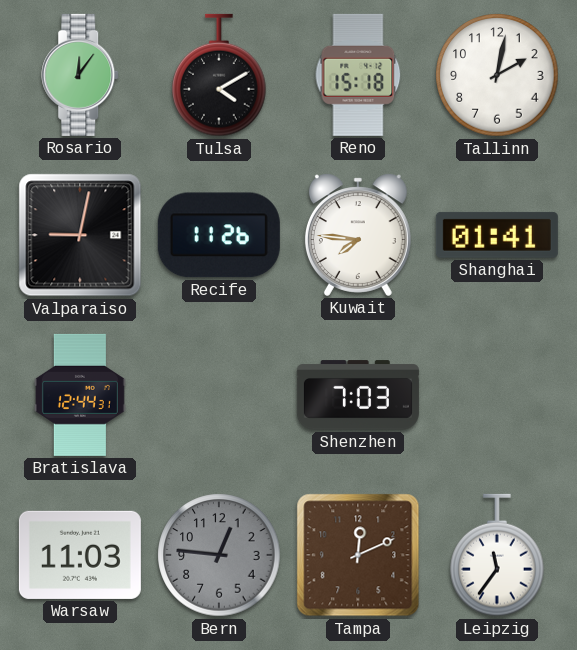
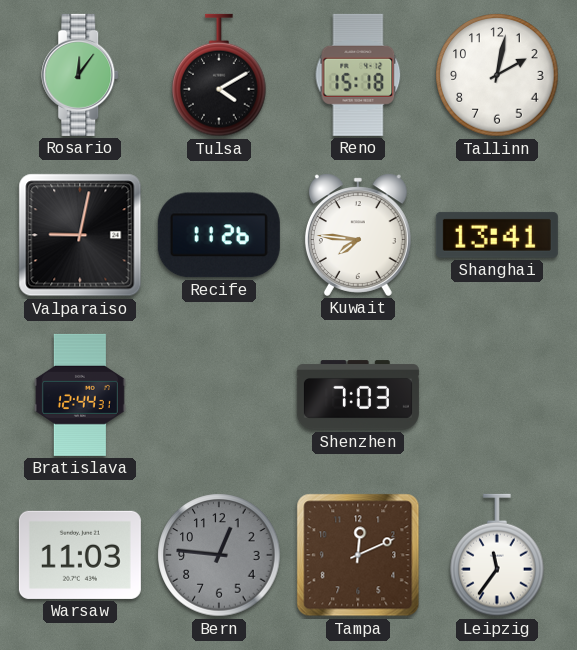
Shanghai: 01:41 -> 13:41 (497, 235)
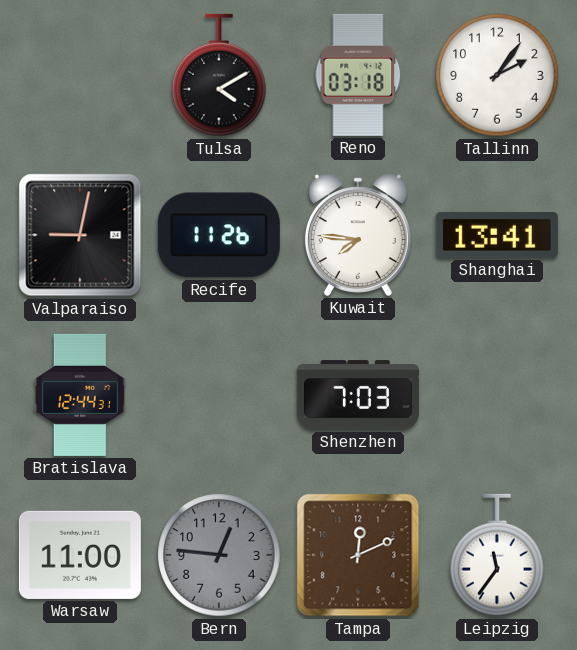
Rosario: 12:06 -> none (81, 75)
Reno: 15:18 -> 03:18 (358, 75)
Tallinn: 2:02 -> 2:06 (497, 75)
Warsaw: 11:03 -> 11:00 (80, 555)
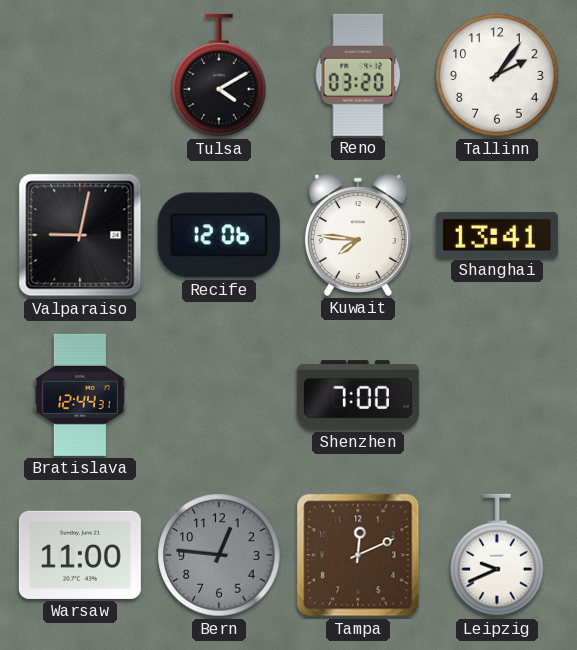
Reno: 03:18 -> 03:20 (358, 75)
Recife: 11:26 -> 12:06 (219, 235)
Shenzhen: 7:03 -> 7:00 (358, 395)
Leipzig: 11:36 -> 9:41 (497, 555)
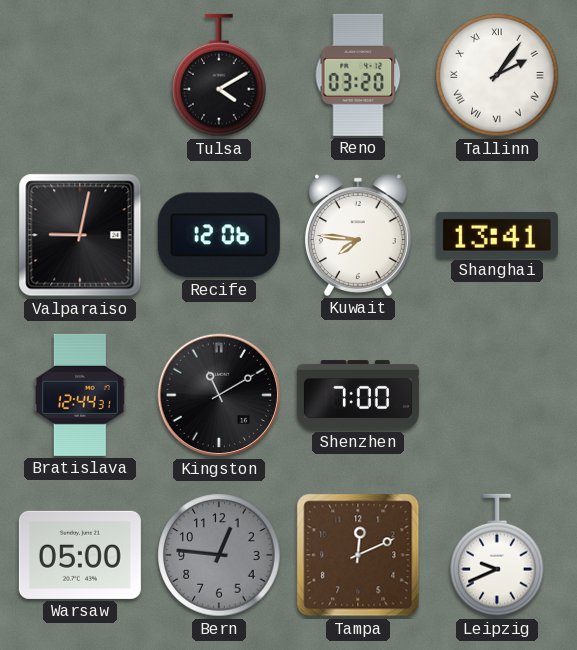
Tallinn numerals: Arabic -> Roman (497, 75)
Kingston: none -> 11:10 (219, 395)
Warsaw: 11:00 -> 05:00 (80, 555)
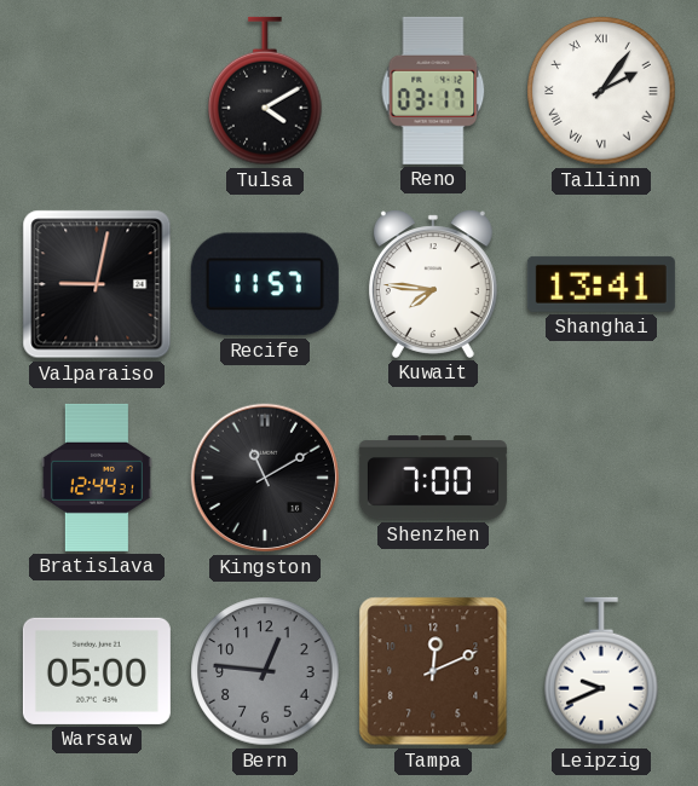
Reno: 03:20 -> 03:17 (433, 91)
Recife: 12:06 -> 11:57 (265, 284)
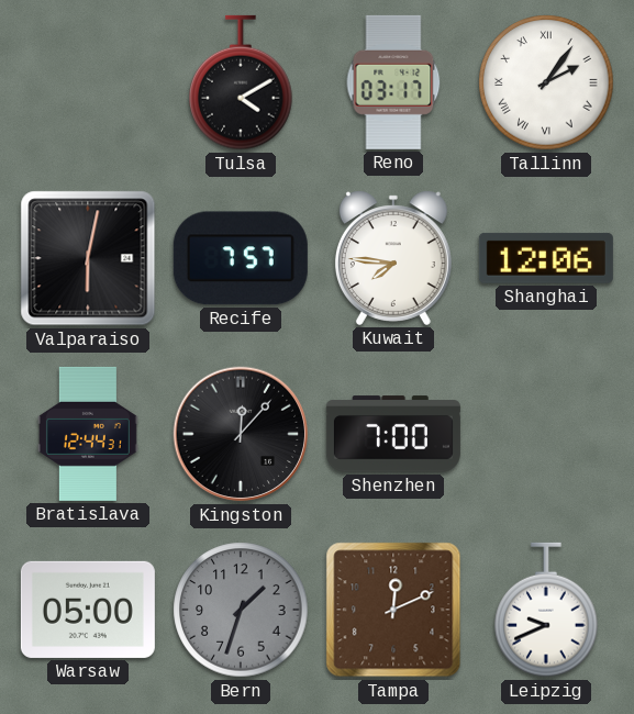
Valparaiso: 9:02 -> 6:02 (88, 258)
Recife: 11:57 -> 7:57 (241, 258)
Shanghai: 13:41 -> 12:06 (546, 258)
Kingston: 11:10 -> 12:07 (241, 434)
Bern: 12:46 -> 1:33 (241, 610)
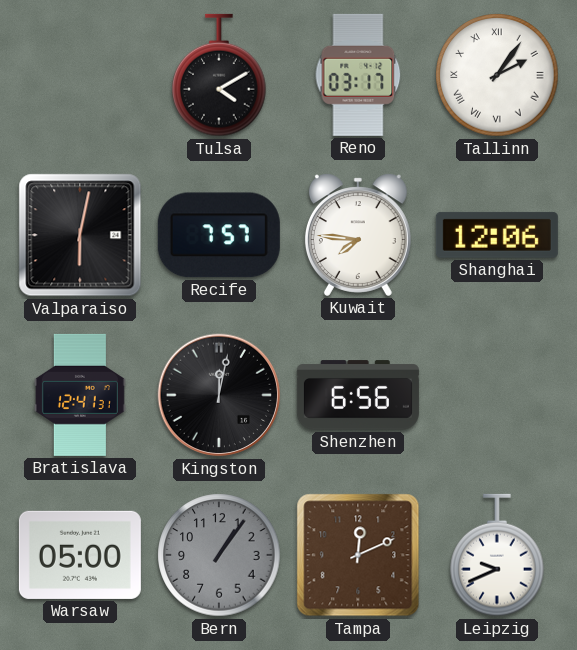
Bratislava: 12:44 -> 12:41 (80, 395)
Kingston: 12:07 -> 12:02 (219, 395)
Shenzhen: 7:00 -> 6:56 (358, 395)
Bern: 1:33 -> 1:06 (219, 555)
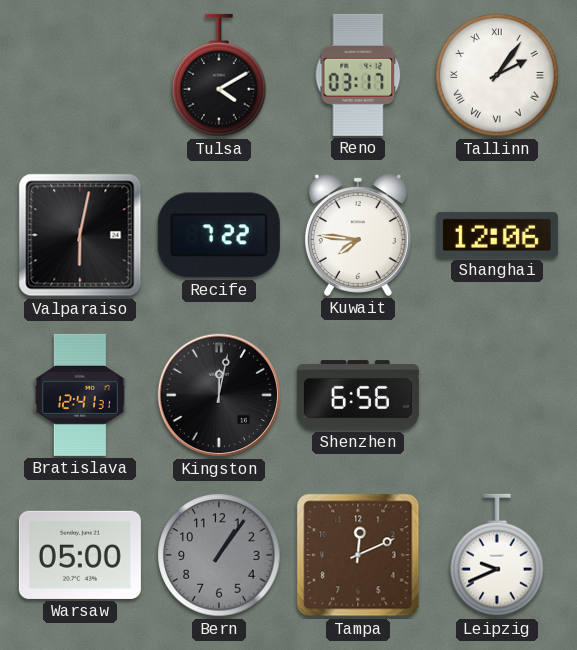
Recife: 7:57 -> 7:22 (219, 235)
